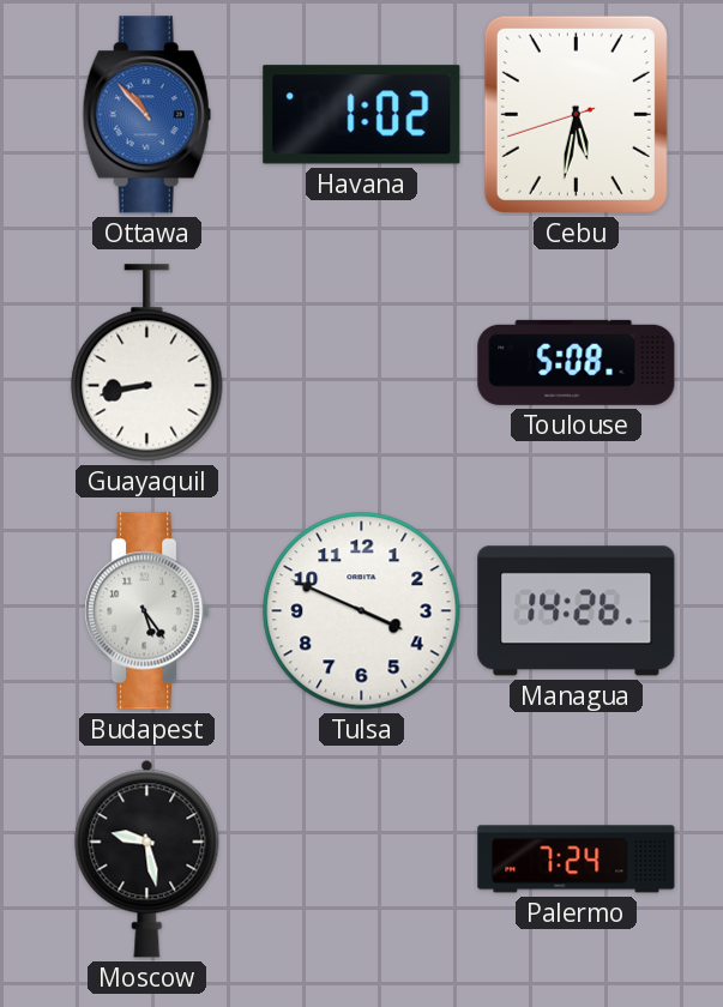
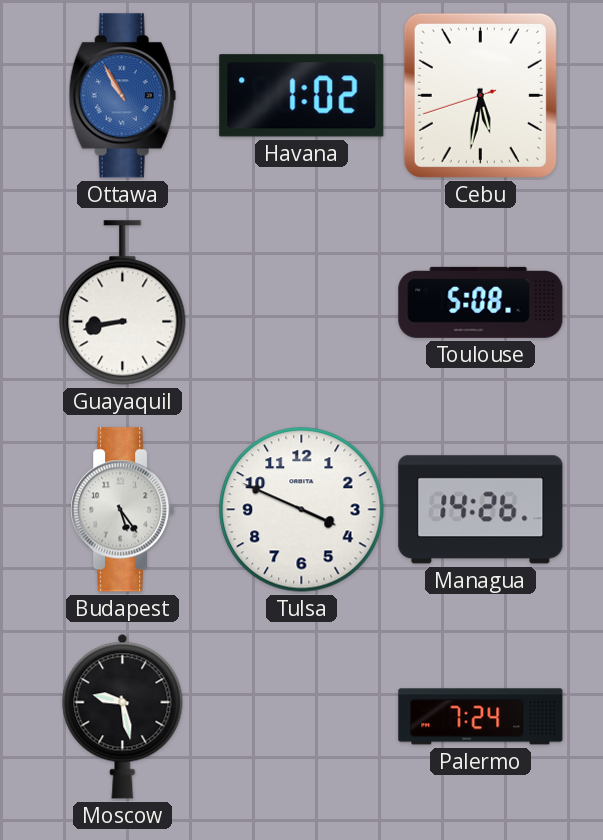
Ottawa: 10:53 -> 10:55 (122, 96)
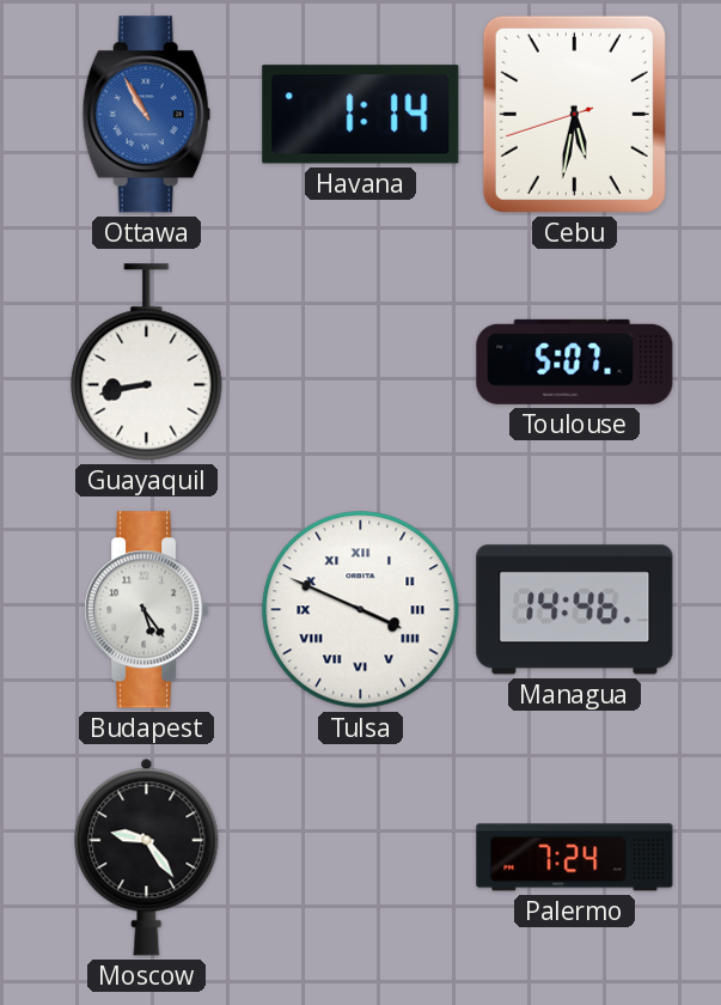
Havana: 1:02 -> 1:14 (361, 115)
Toulouse: 5:08 -> 5:07 (575, 361)
Tulsa numerals: Arabic -> Roman (361, 610)
Managua: 14:26 -> 14:46 (575, 610)
Moscow: 9:28 -> 9:24 (147, 857)
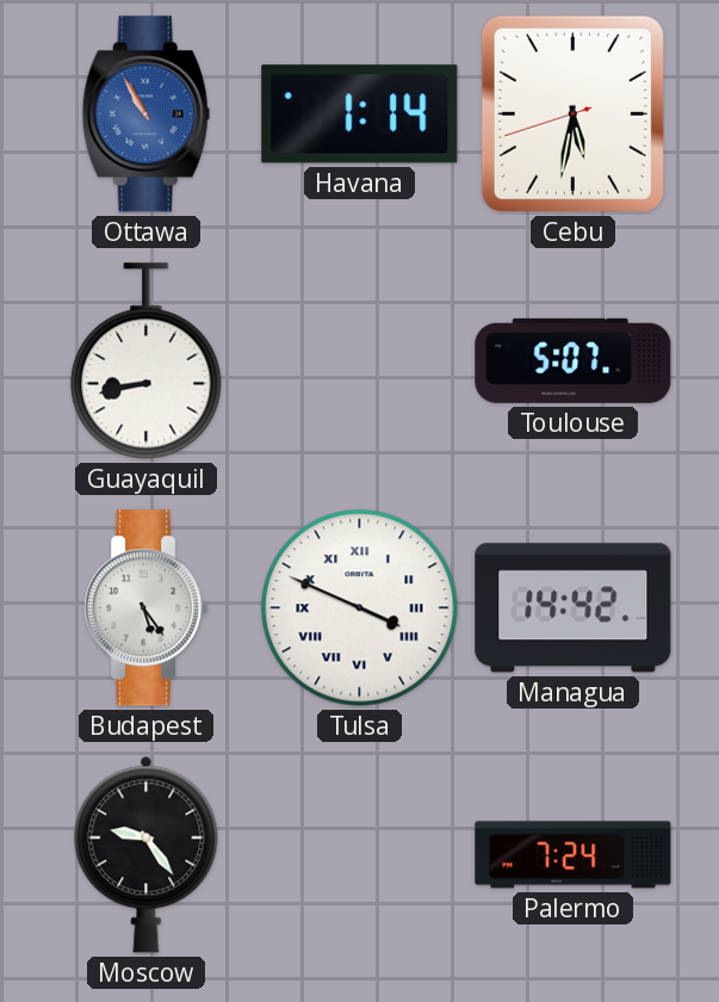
Managua: 14:46 -> 14:42 (574, 608)
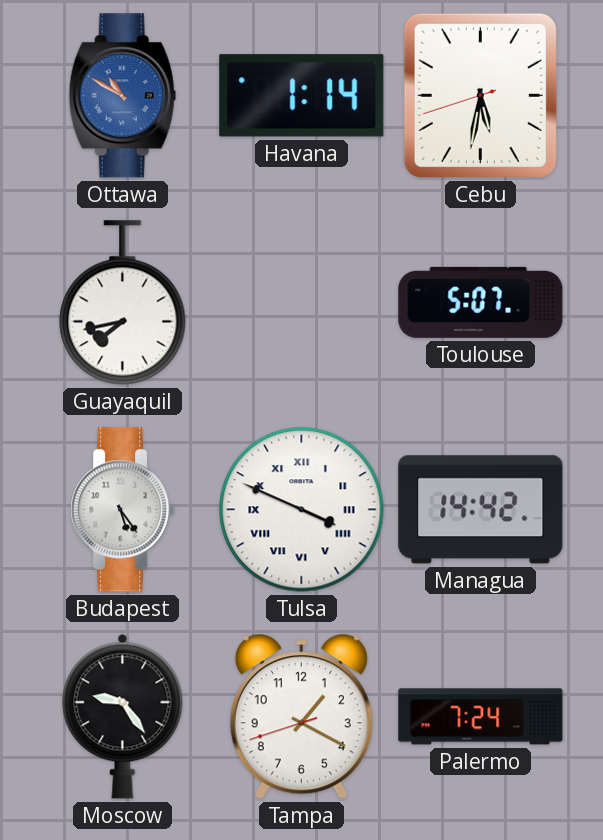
Ottawa: 10:55 -> 10:50 (122, 96)
Guayaquil: 8:43 -> 7:43 (123, 303)
Tampa: none -> 1:19 (301, 717)
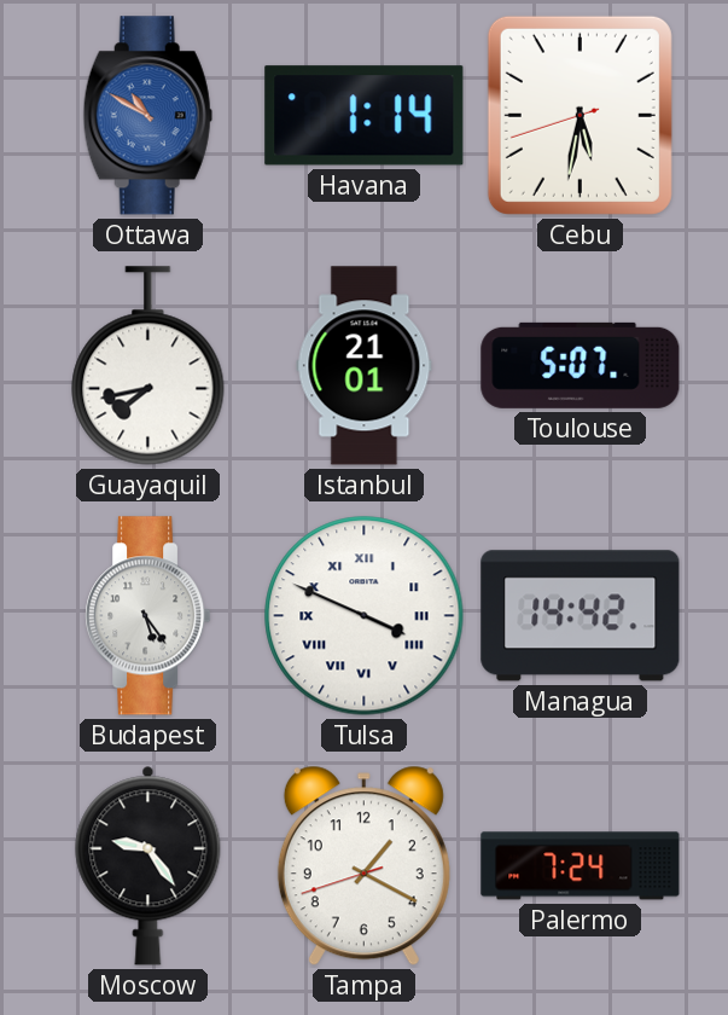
Istanbul: none -> 21:01 (365, 366)
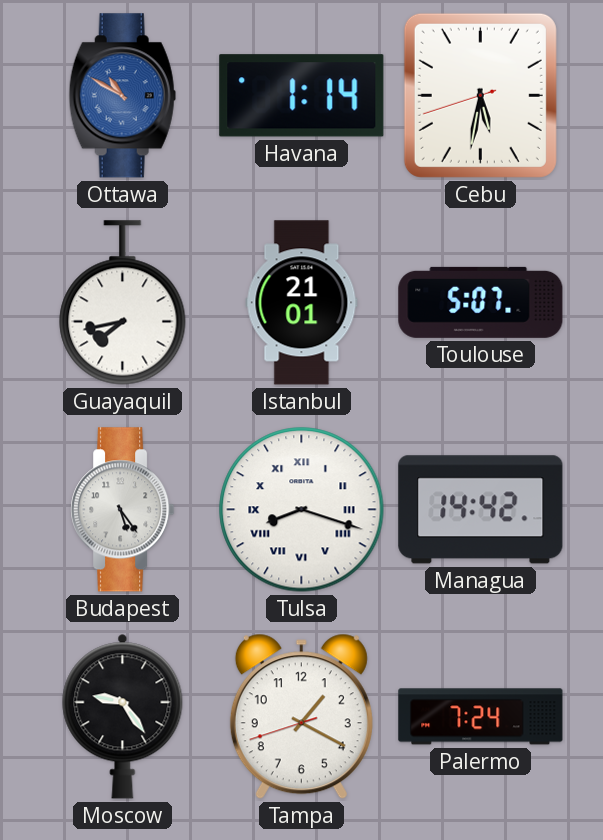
Tulsa: 3:49 -> 8:18 (302, 510)
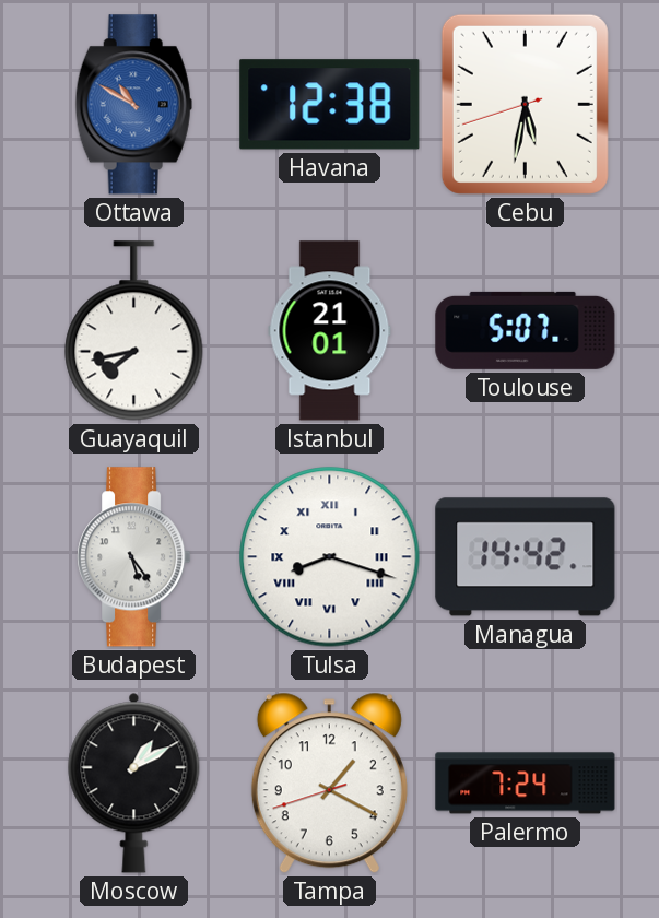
Havana: 1:14 -> 12:38 (330, 105)
Moscow: 9:24 -> 1:10 (134, 782)
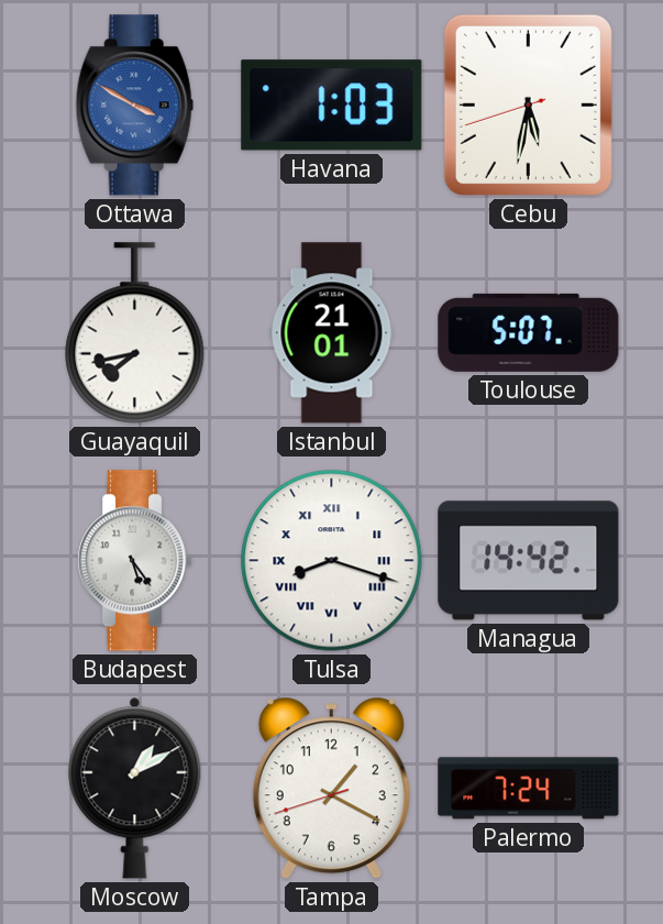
Ottawa: 10:50 -> 3:50 (134, 106)
Havana: 12:38 -> 1:03 (332, 106)
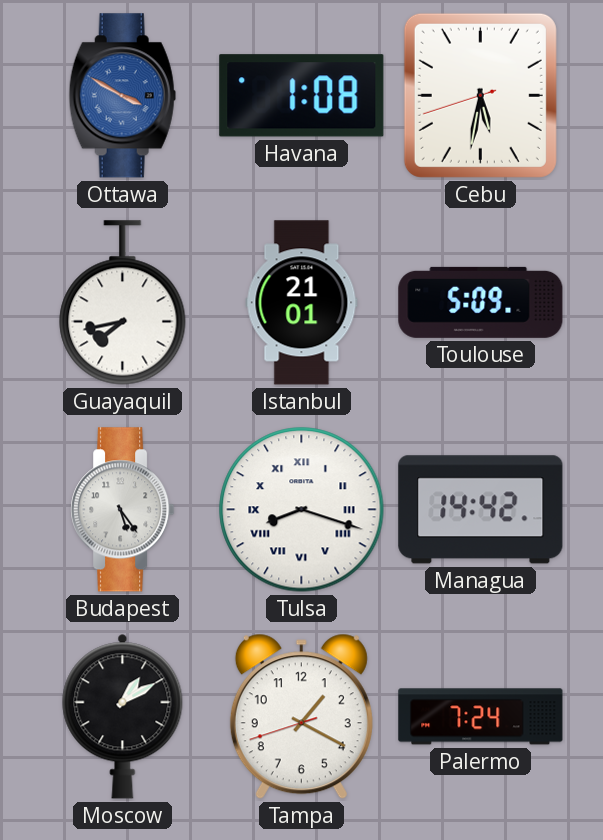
Havana: 1:03 -> 1:08 (302, 96)
Toulouse: 5:07 -> 5:09 (481, 302)
